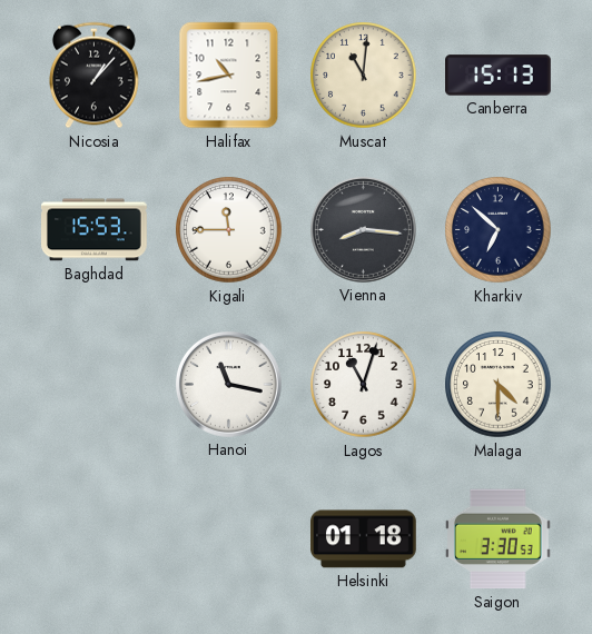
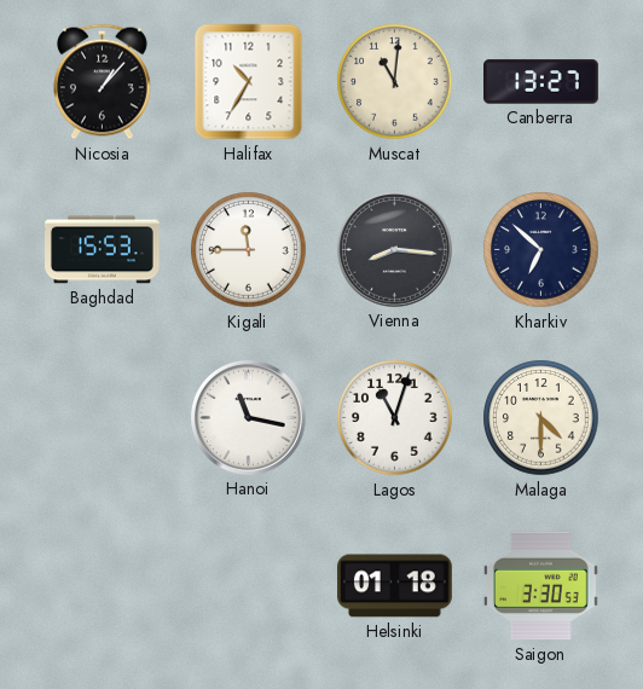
Halifax: 10:43 -> 10:35 (249, 82)
Canberra: 15:13 -> 13:27 (541, 82)
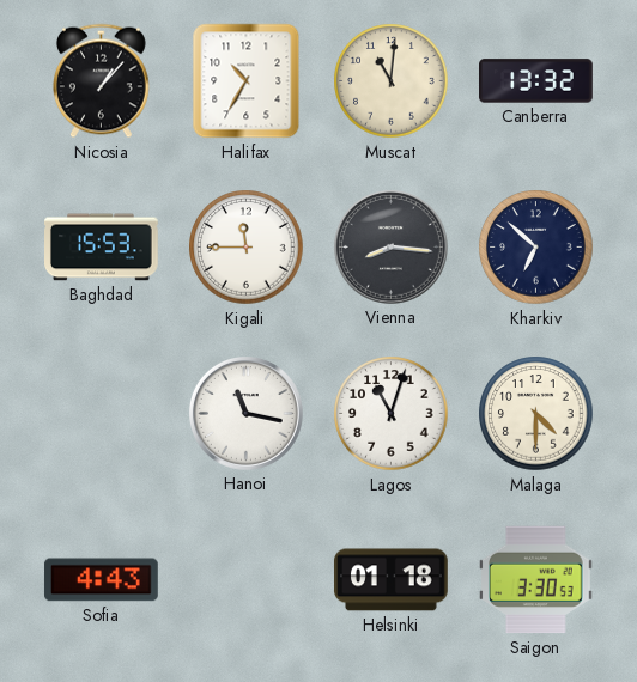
Canberra: 13:27 -> 13:32 (536, 81)
Sofia: none -> 4:43 (101, 580)
